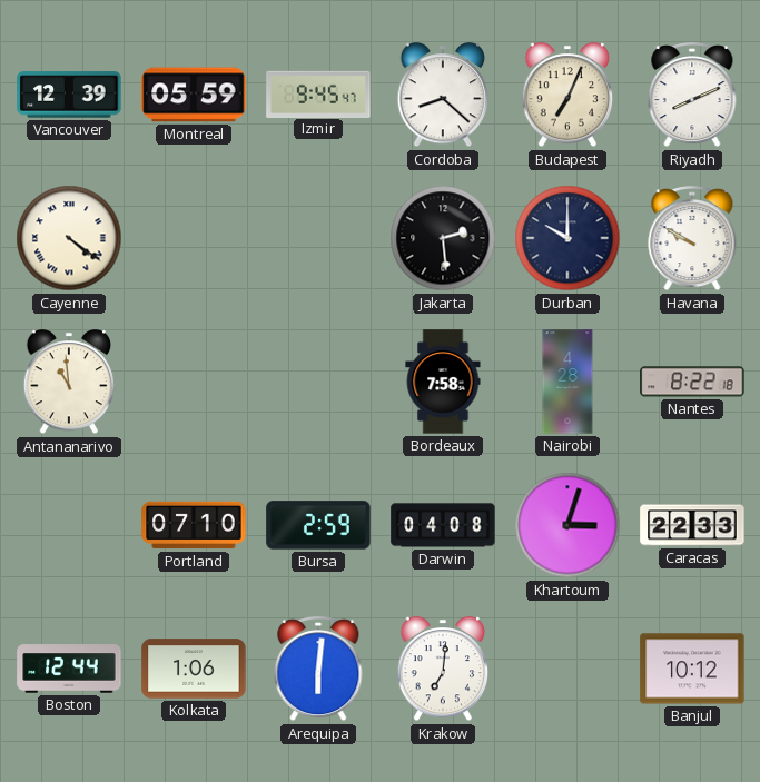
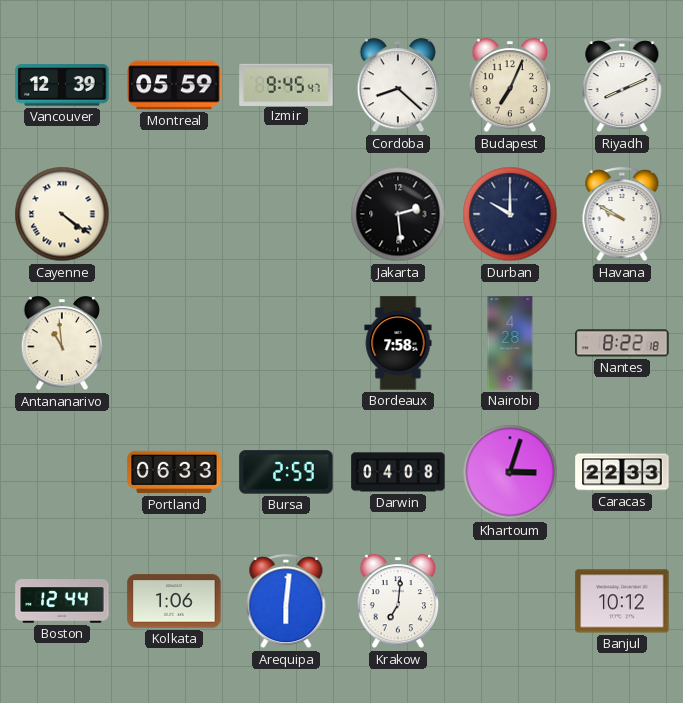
Portland: 07:10 -> 06:33 (174, 472)
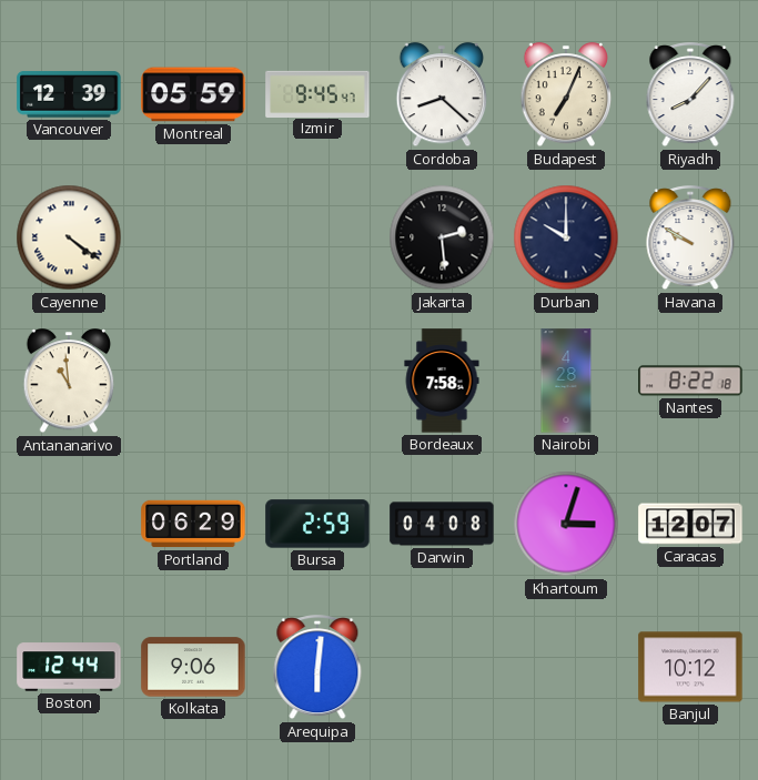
Riyadh: 8:11 -> 8:07 (690, 95)
Portland: 06:33 -> 06:29 (193, 524)
Caracas: 22:33 -> 12:07 (690, 524)
Kolkata: 1:06 -> 9:06 (193, 667)
Krakow: 7:01 -> none (398, 602)
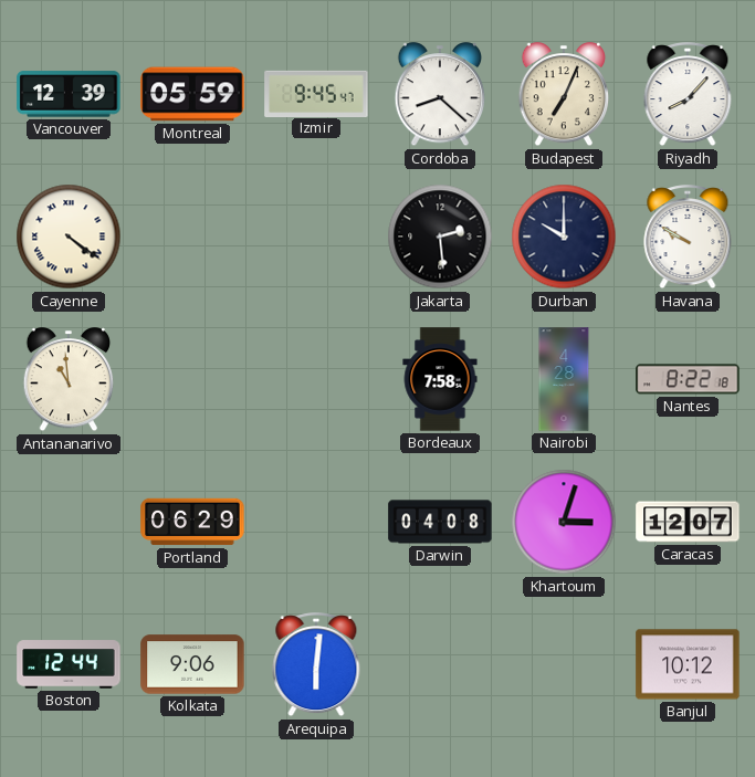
Bursa: 2:59 -> none (317, 524)
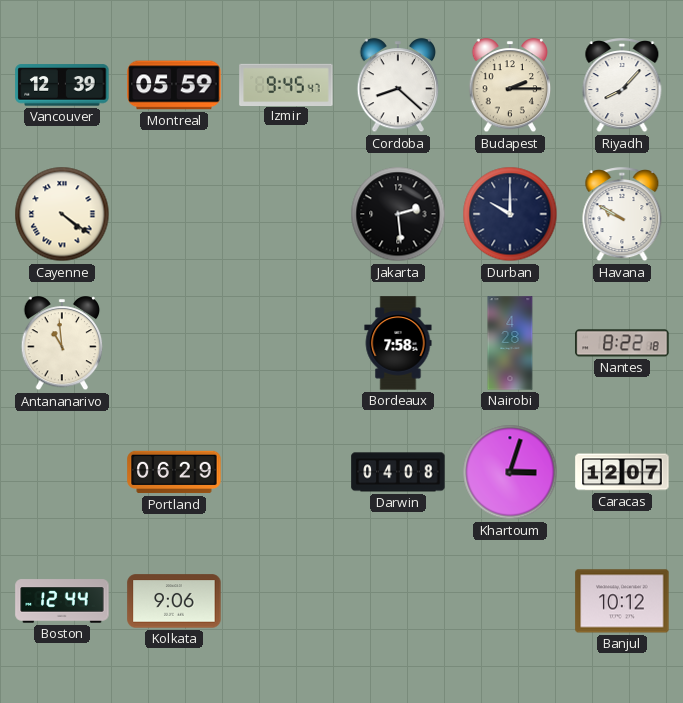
Budapest: 7:04 -> 2:15 (510, 86)
Arequipa: 6:01 -> none (316, 665)
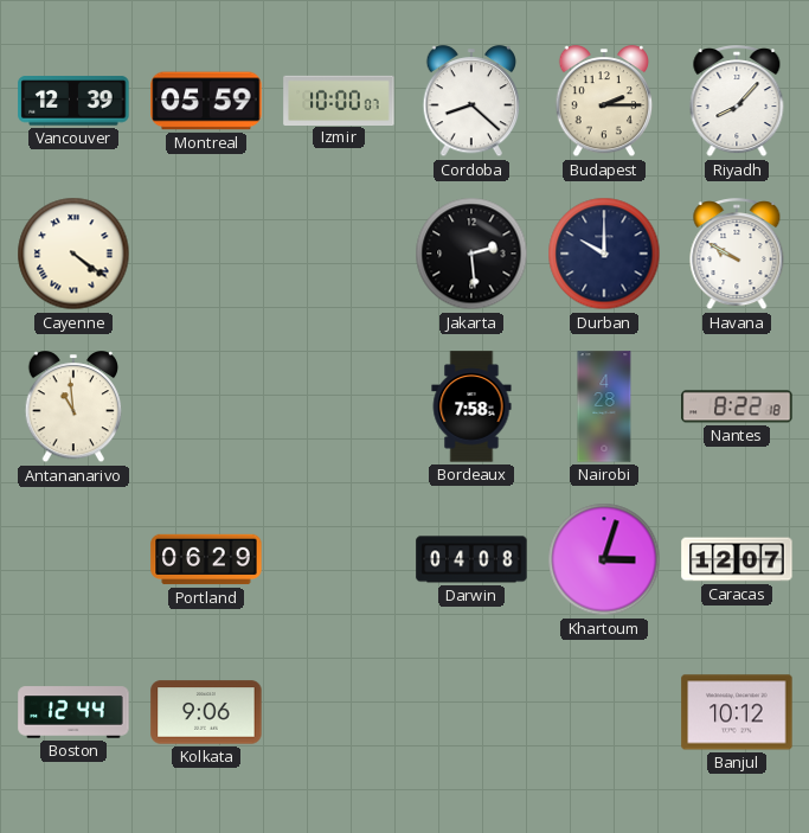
Izmir: 9:45 -> 10:00 (339, 100)
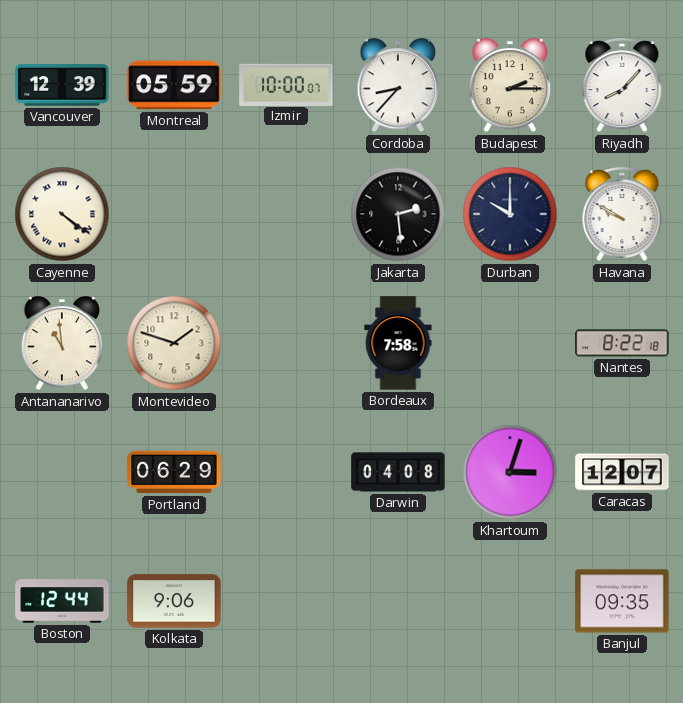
Cordoba: 8:22 -> 8:37 (398, 86)
Montevideo: none -> 1:48 (174, 343)
Nairobi: 4:28 -> none (604, 406)
Banjul: 10:12 -> 09:35 (622, 601)
